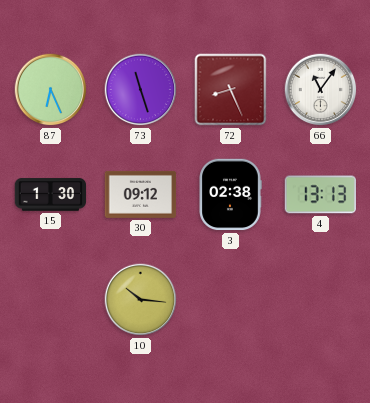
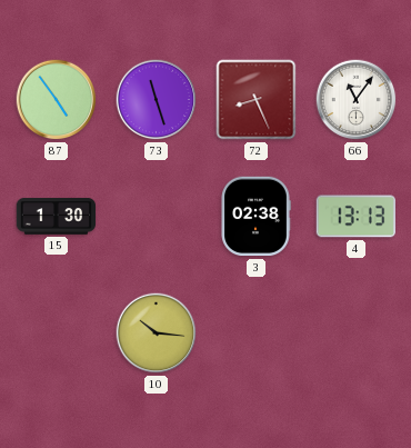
87: 6:26 -> 4:54 (57, 100)
30: 09:12 -> none (141, 194)
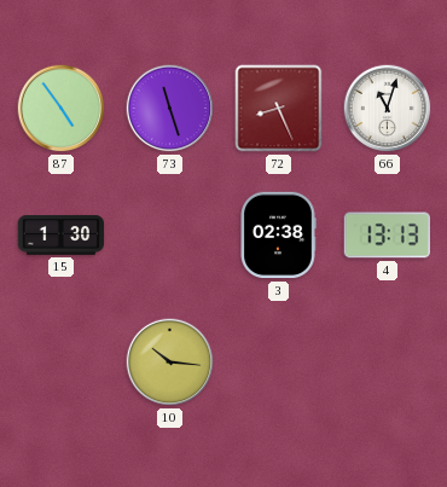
66: 11:06 -> 11:03 (388, 109)
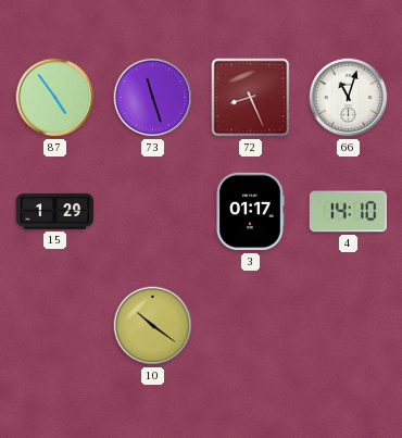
15: 1:30 -> 1:29 (55, 212)
3: 02:38 -> 01:17 (250, 212)
4: 13:13 -> 14:10 (348, 212)
10: 10:16 -> 10:21 (153, 326)
